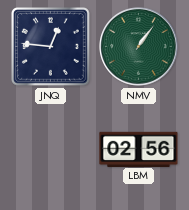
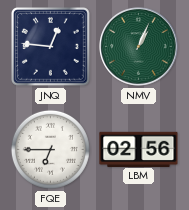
NMV: 1:06 -> 1:04 (139, 47)
FQE: none -> 6:45 (50, 149)
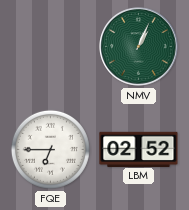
JNQ: 12:46 -> none (51, 47)
LBM: 02:56 -> 02:52 (139, 149)
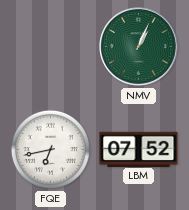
FQE: 6:45 -> 6:43 (50, 149)
LBM: 02:52 -> 07:52 (139, 149)
